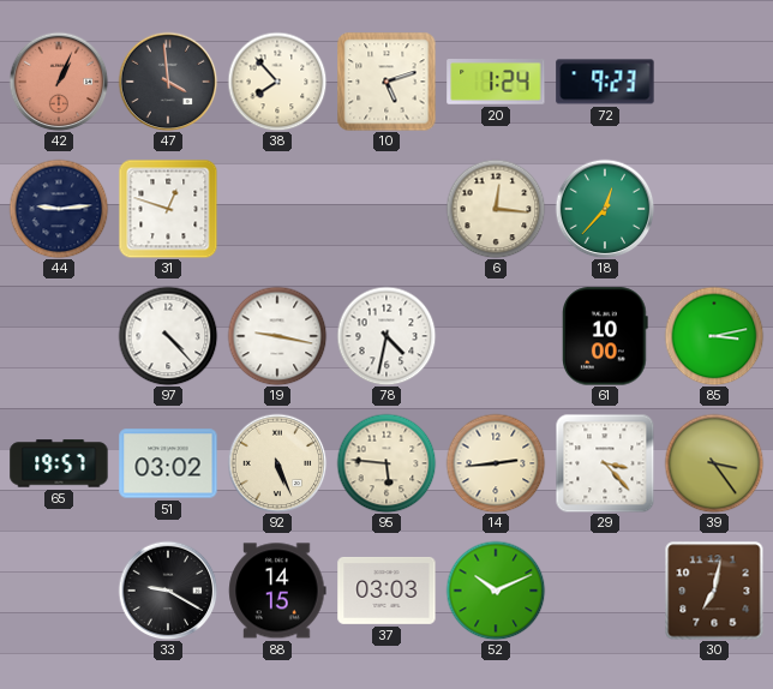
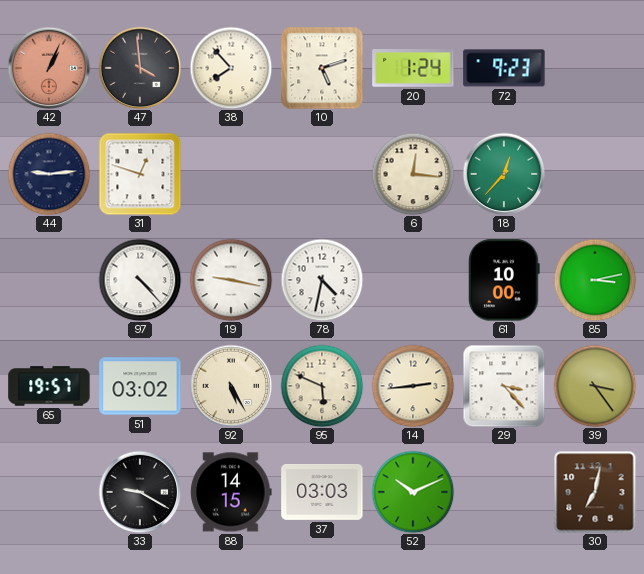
92: 5:26 -> 5:25 (231, 386)
95: 5:46 -> 5:49 (322, 386)
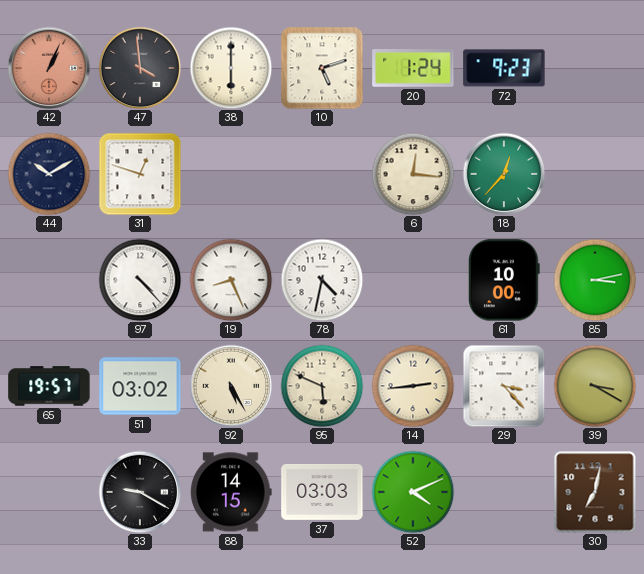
38: 7:53 -> 6:00 (231, 68)
44: 9:14 -> 10:10 (49, 174)
19: 9:17 -> 8:26 (231, 280)
39: 3:24 -> 3:20 (595, 386)
52: 10:11 -> 4:11 (413, 492)
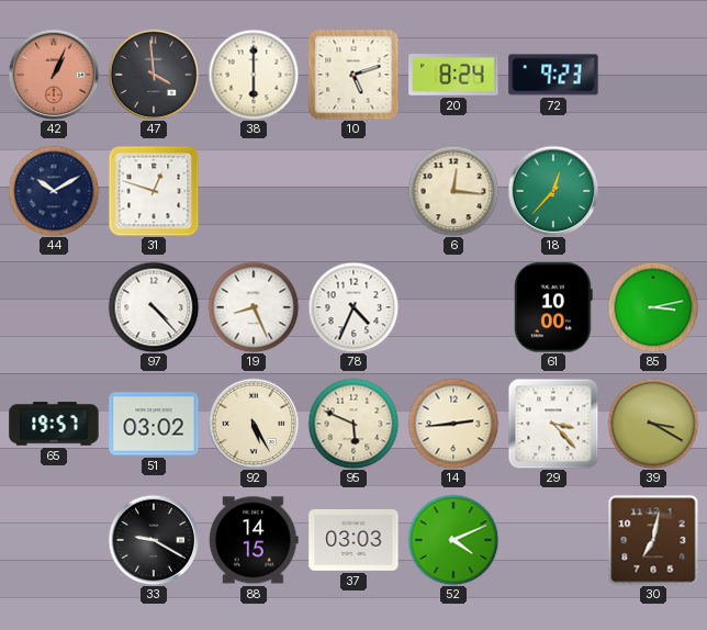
20: 1:24 -> 8:24 (453, 76)
78: 4:32 -> 4:34 (353, 307)
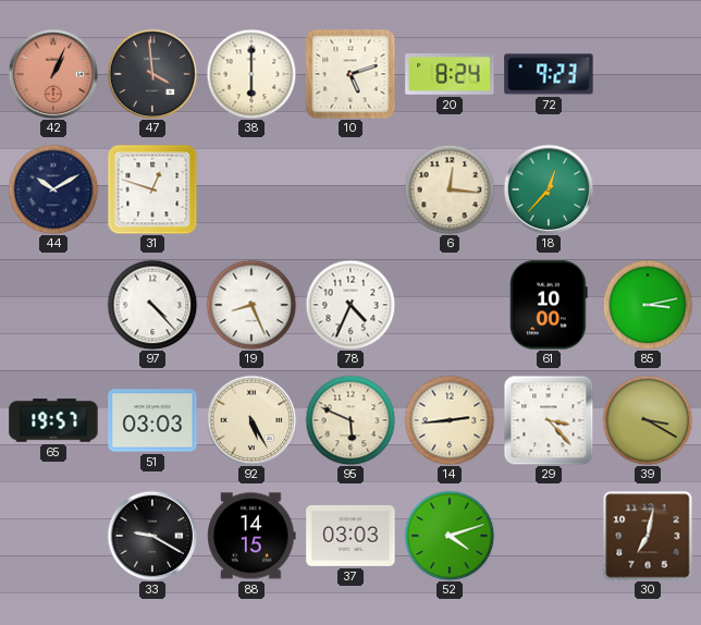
51: 03:02 -> 03:03 (152, 420)
52: 4:11 -> 4:12 (450, 536)
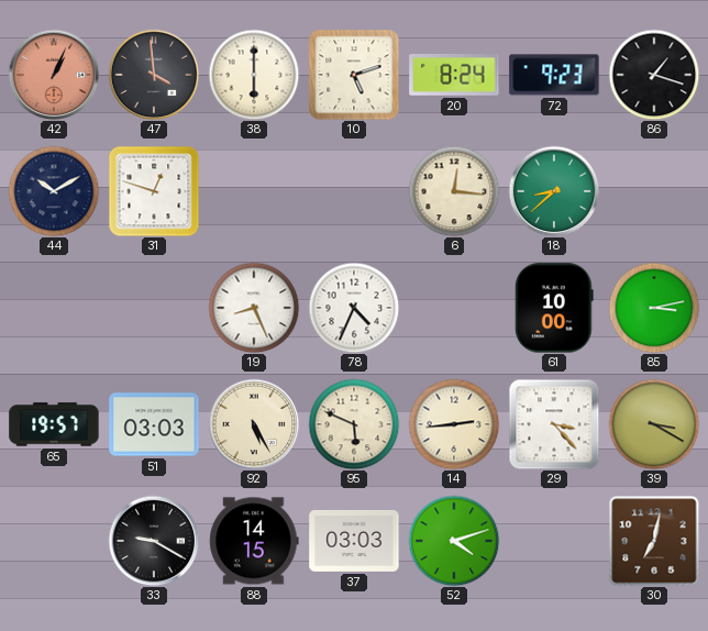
86: none -> 1:18 (654, 75)
18: 12:37 -> 8:38 (554, 191)
97: 4:23 -> none (152, 305)
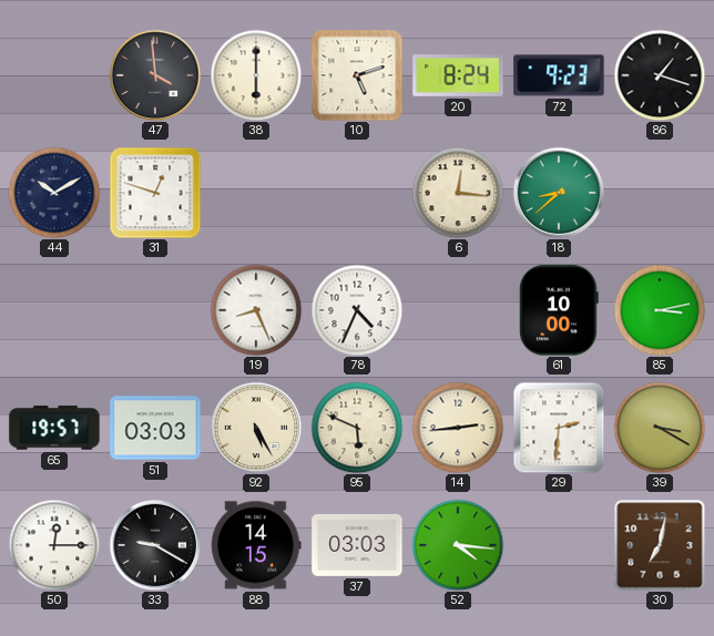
42: 1:04 -> none (54, 75)
29: 3:23 -> 2:31 (559, 428)
50: none -> 12:15 (54, 545)
52: 4:12 -> 4:16 (458, 545)
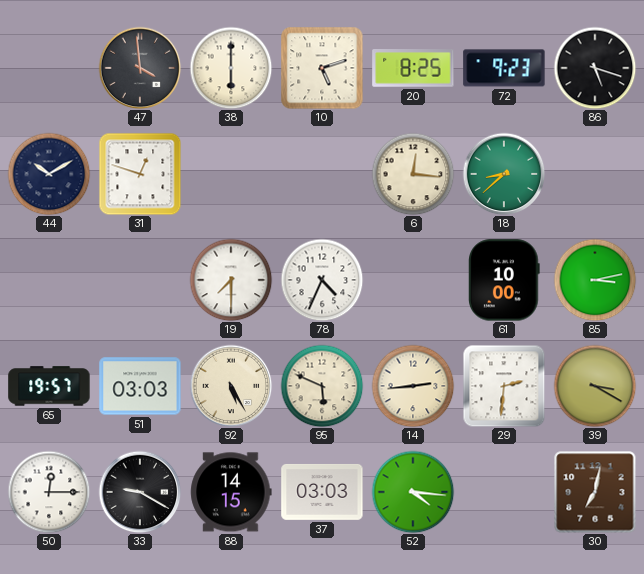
20: 8:24 -> 8:25 (413, 69)
86: 1:18 -> 5:18 (595, 68)
19: 8:26 -> 7:30 (231, 280)
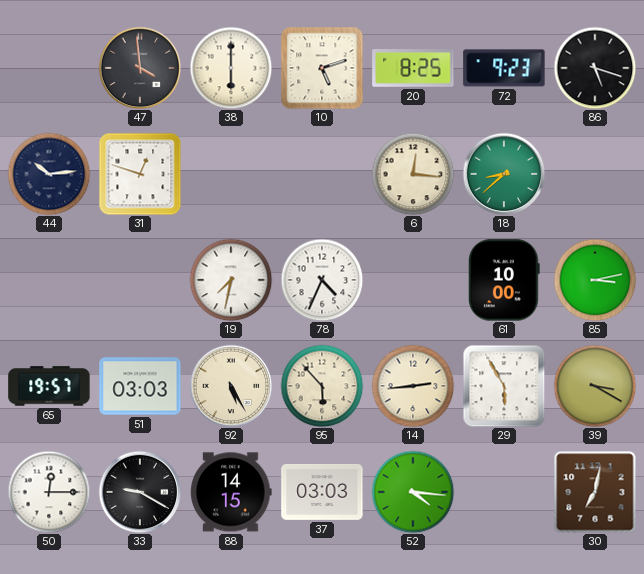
44: 10:10 -> 10:14 (49, 174)
19: 7:30 -> 7:32 (231, 280)
95: 5:49 -> 5:53 (322, 386)
29: 2:31 -> 5:55 (504, 386)
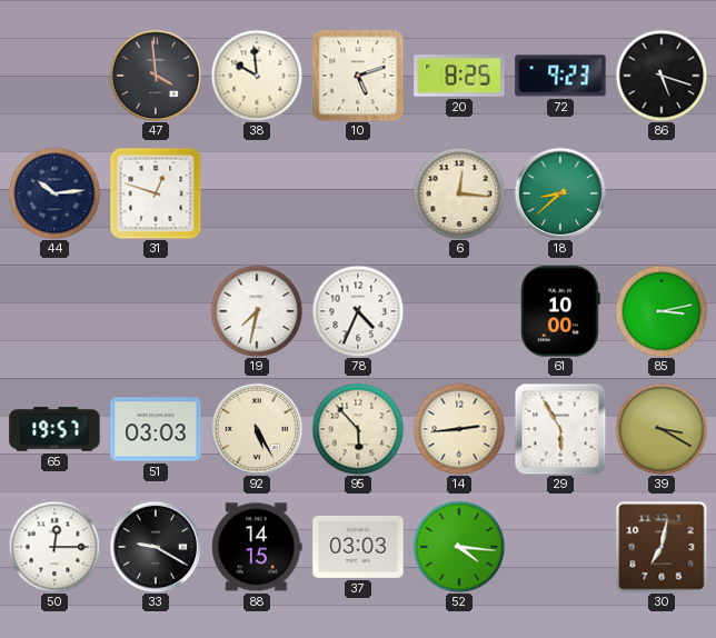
38: 6:00 -> 9:59 (257, 76)
